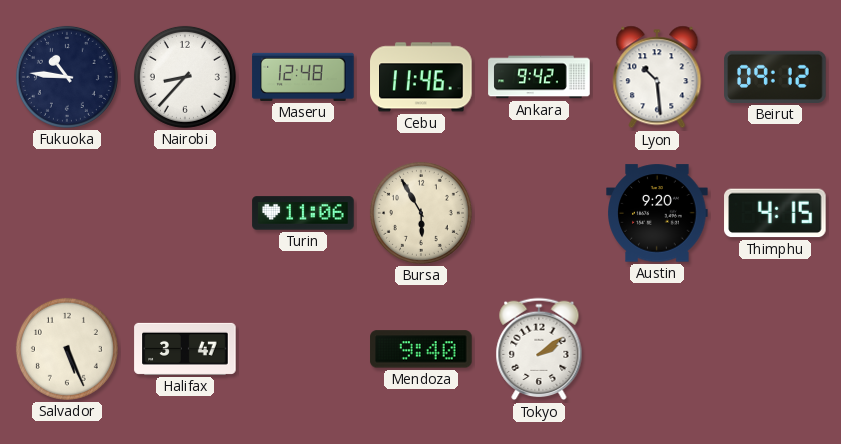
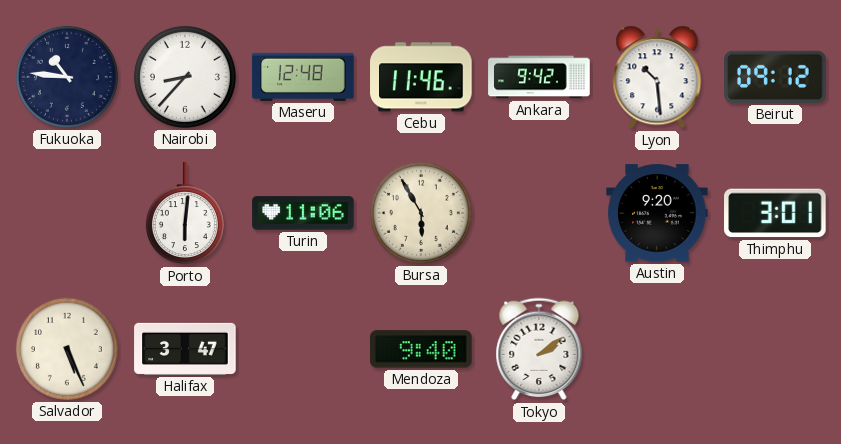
Porto: none -> 6:01 (185, 214)
Thimphu: 4:15 -> 3:01 (775, 213)
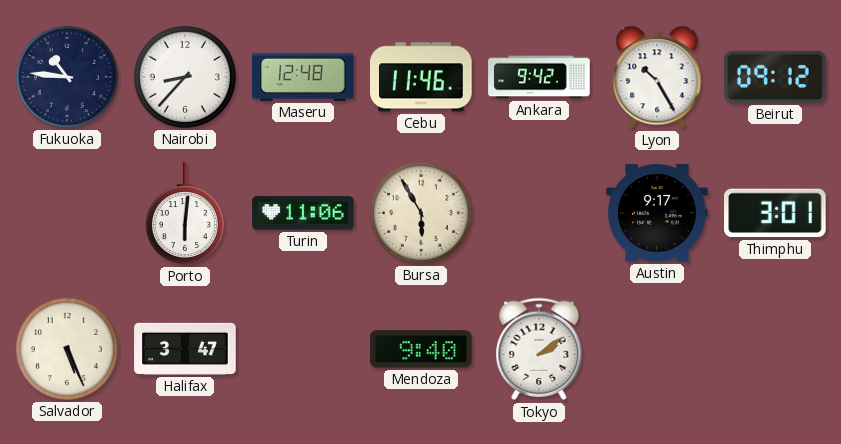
Lyon: 10:29 -> 10:25 (657, 77)
Austin: 9:20 -> 9:17 (657, 213)
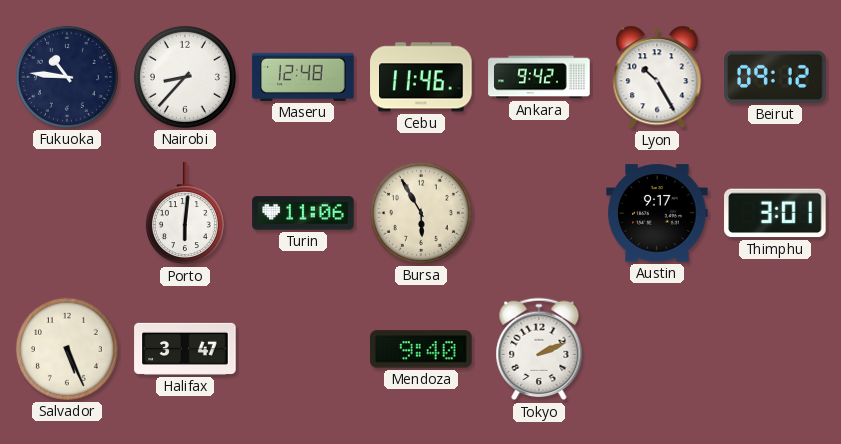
Tokyo: 2:09 -> 2:11 (539, 349)
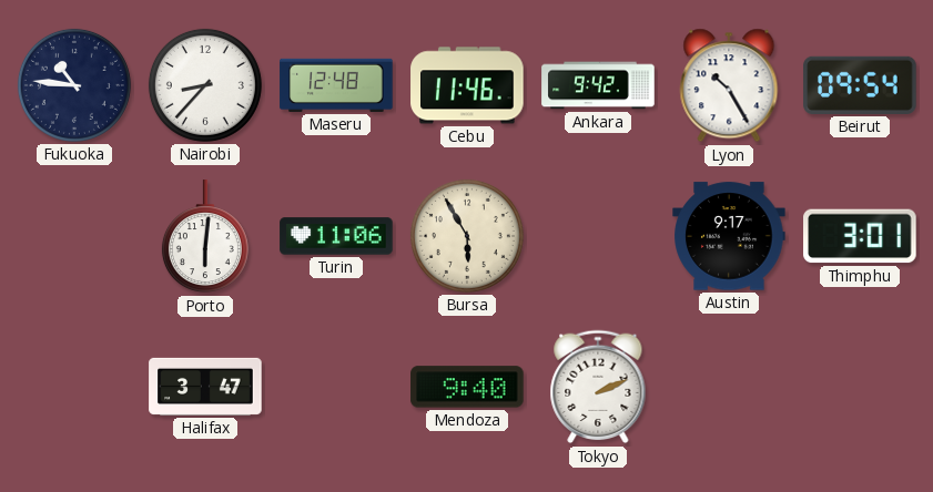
Beirut: 09:12 -> 09:54 (860, 85)
Salvador: 5:26 -> none (67, 349)
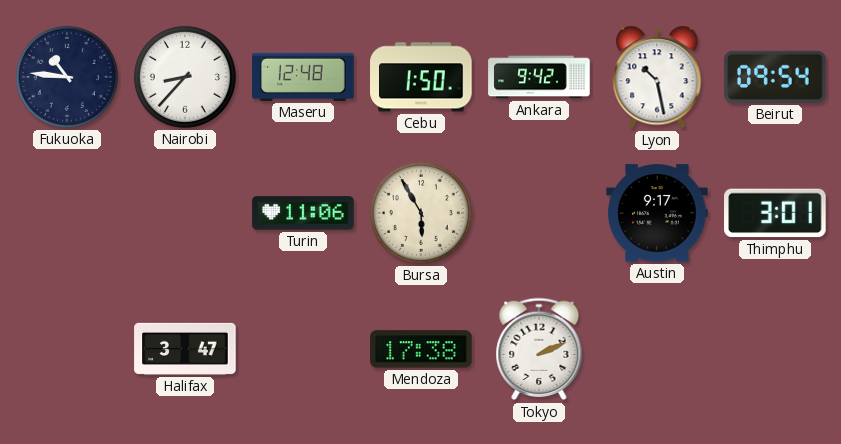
Cebu: 11:46 -> 1:50 (421, 77)
Lyon: 10:25 -> 10:28 (657, 77)
Porto: 6:01 -> none (205, 237)
Mendoza: 9:40 -> 17:38 (421, 349)
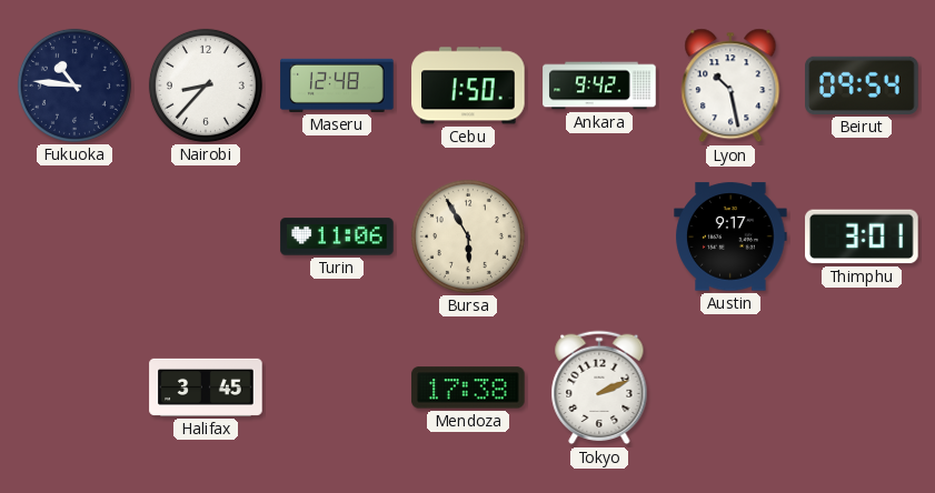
Halifax: 3:47 -> 3:45 (206, 388)
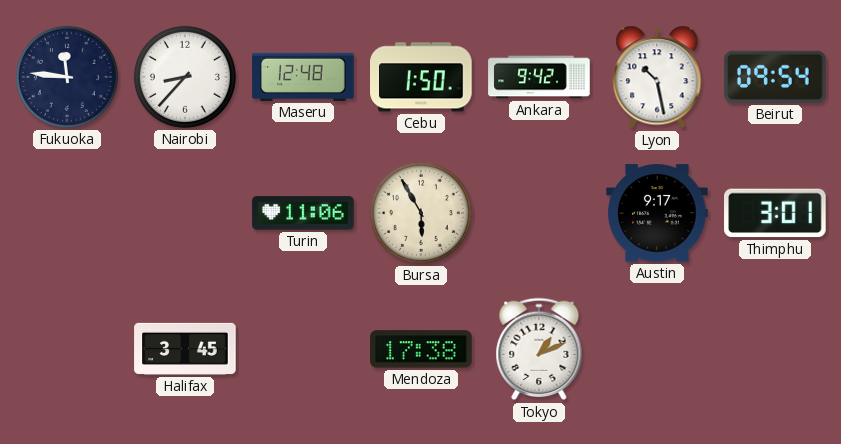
Fukuoka: 10:46 -> 11:46 (67, 77)
Tokyo: 2:11 -> 1:11 (539, 349)
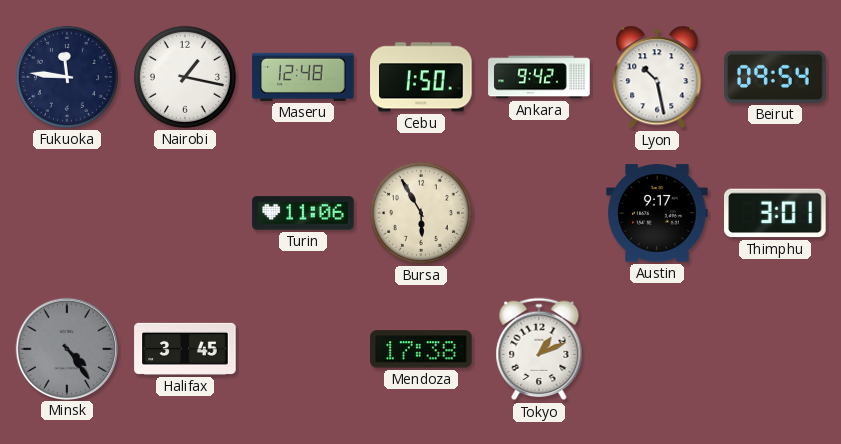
Nairobi: 8:37 -> 1:17 (185, 77)
Minsk: none -> 4:24 (66, 348)
